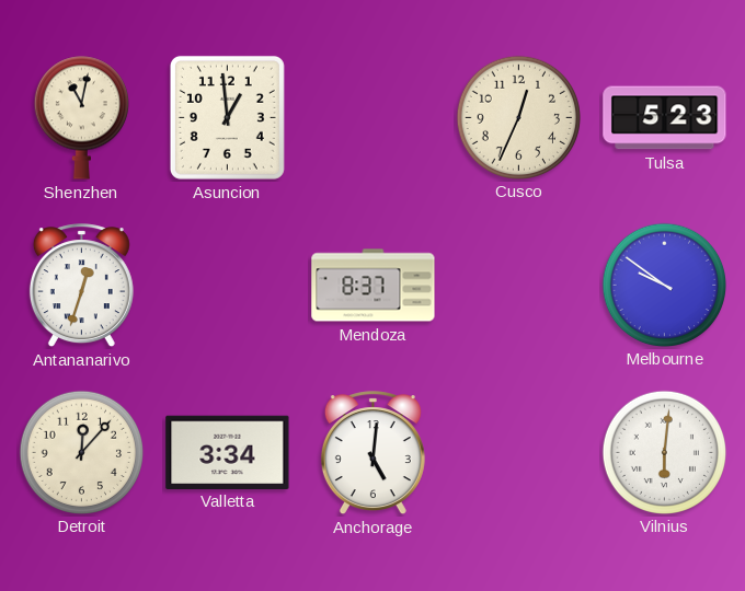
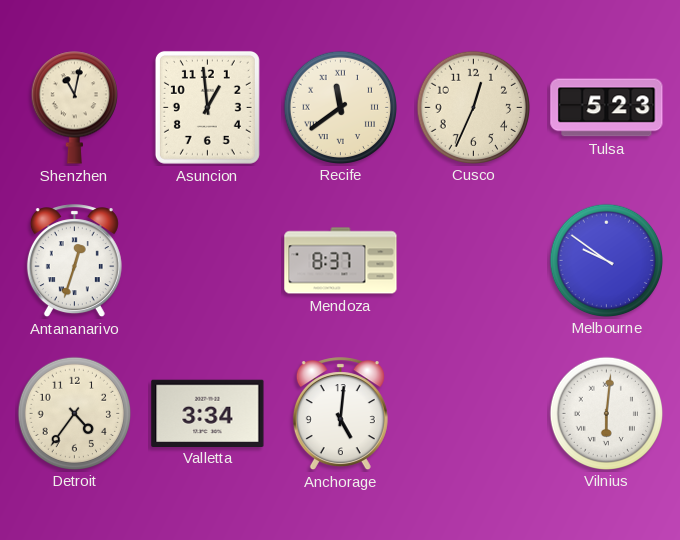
Recife: none -> 11:39 (340, 107)
Detroit: 12:07 -> 4:36 (74, 413)
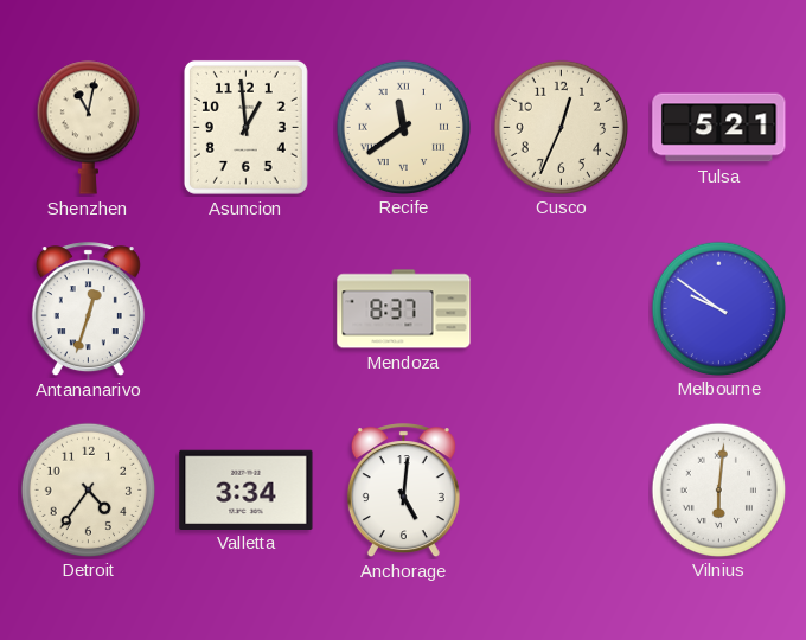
Tulsa: 5:23 -> 5:21 (719, 128)
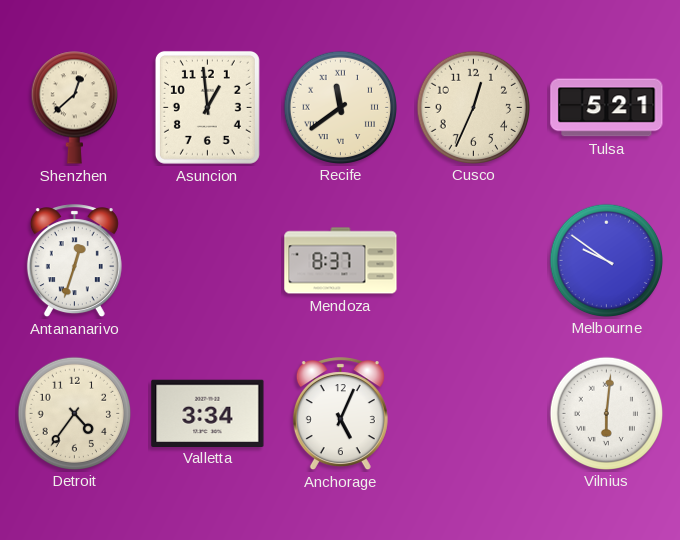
Shenzhen: 11:02 -> 12:38 (74, 107)
Anchorage: 5:01 -> 5:04 (340, 414)
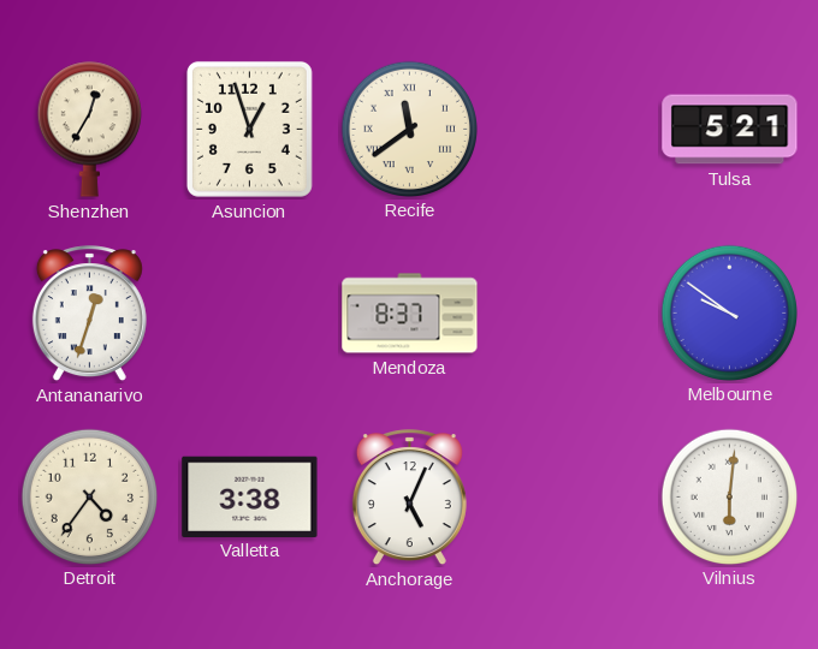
Shenzhen: 12:38 -> 12:35 (89, 129)
Asuncion: 12:59 -> 12:57 (249, 129)
Cusco: 12:34 -> none (473, 107)
Valletta: 3:34 -> 3:38 (250, 496)
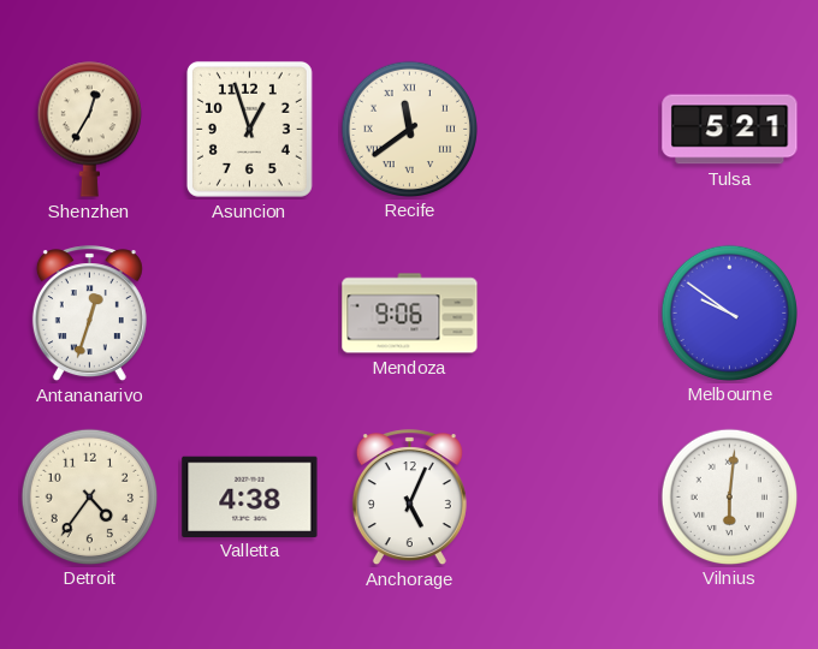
Mendoza: 8:37 -> 9:06 (410, 314)
Valletta: 3:38 -> 4:38 (250, 496)
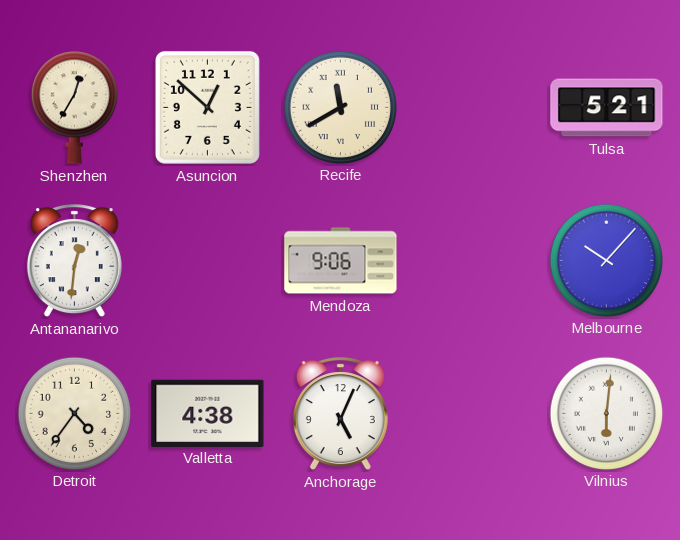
Asuncion: 12:57 -> 12:52 (207, 107)
Recife: 11:39 -> 11:40 (340, 107)
Antananarivo: 12:33 -> 12:31 (74, 261)
Melbourne: 9:51 -> 10:07 (606, 260)
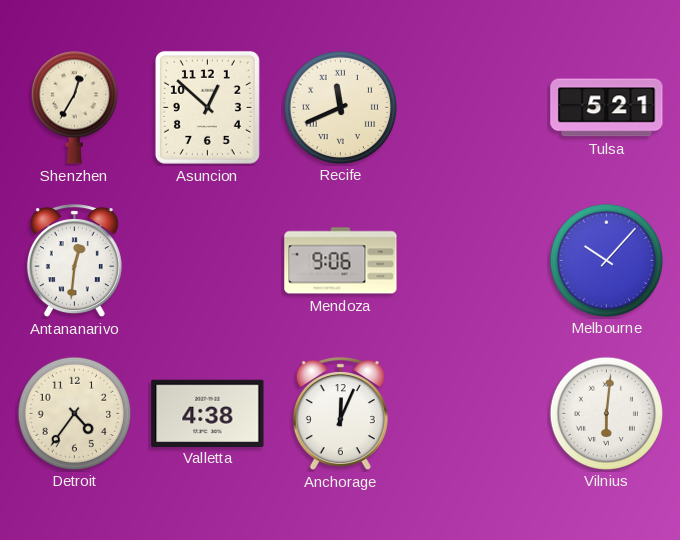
Recife: 11:40 -> 11:41 (340, 107)
Anchorage: 5:04 -> 12:04 (340, 414)
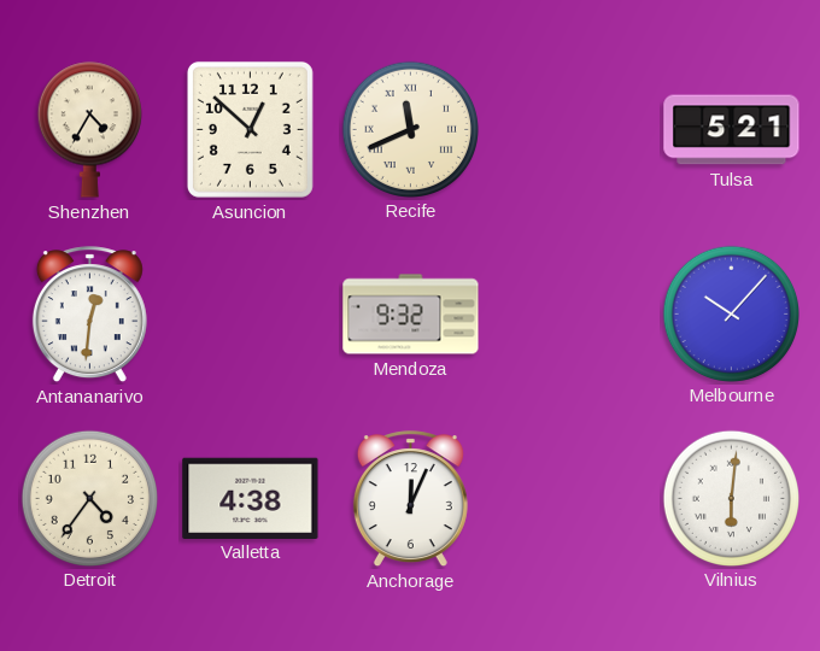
Shenzhen: 12:35 -> 4:35 (89, 129)
Mendoza: 9:06 -> 9:32 (411, 315)
